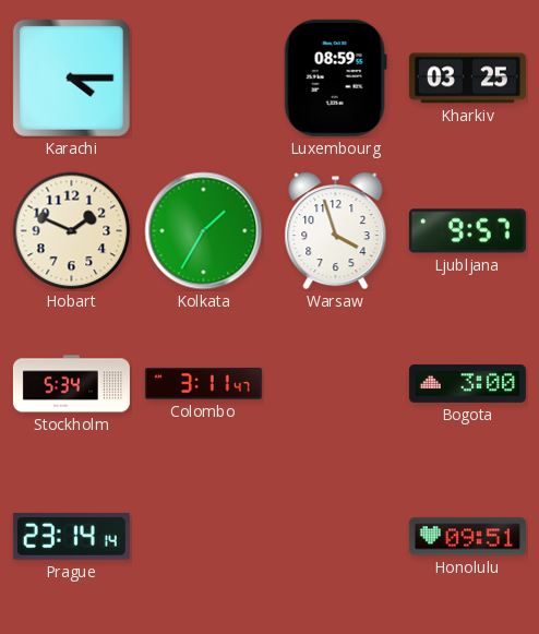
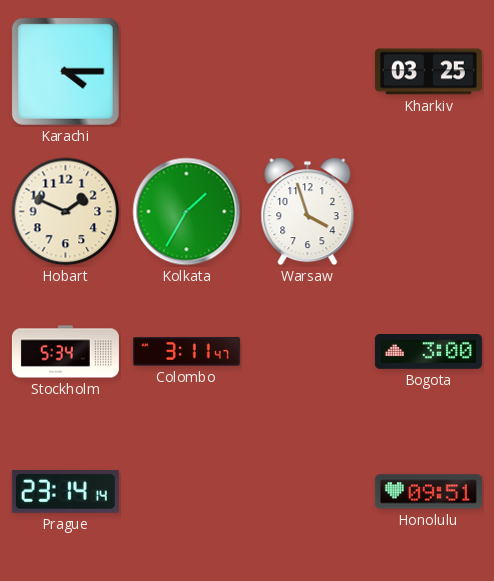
Luxembourg: 08:59 -> none (335, 77)
Ljubljana: 9:57 -> none (467, 231)
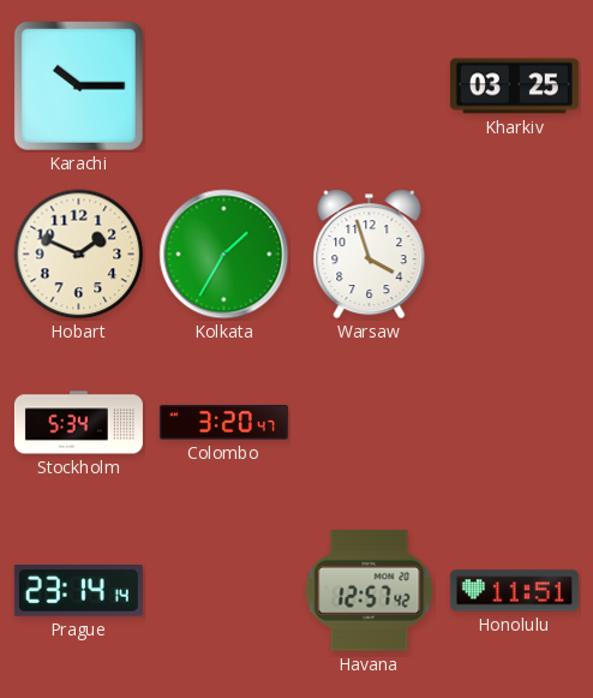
Karachi: 4:15 -> 10:15 (78, 85)
Colombo: 3:11 -> 3:20 (223, 423)
Bogota: 3:00 -> none (428, 352)
Havana: none -> 12:57 (370, 591)
Honolulu: 09:51 -> 11:51 (514, 591)
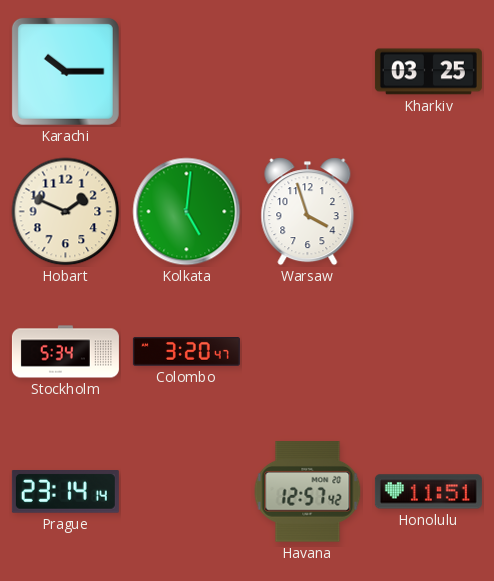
Kolkata: 1:35 -> 5:01 (187, 212)
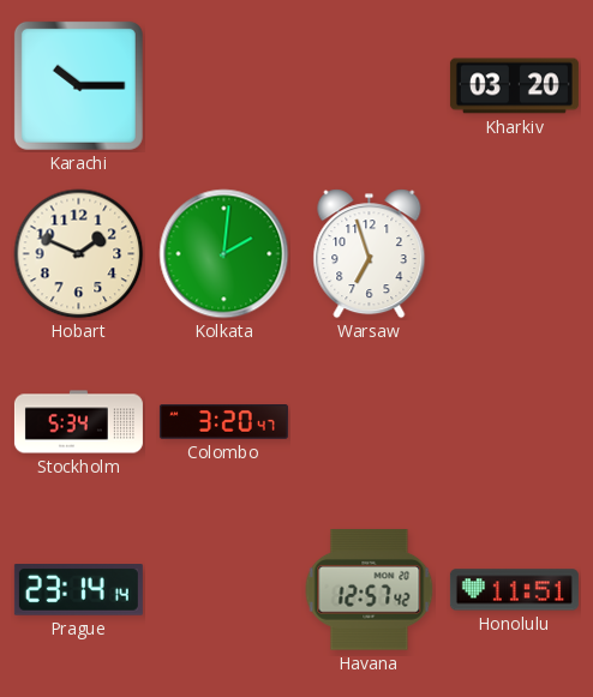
Kharkiv: 03:25 -> 03:20 (514, 86)
Kolkata: 5:01 -> 2:01 (224, 254)
Warsaw: 3:57 -> 6:57 (370, 254)
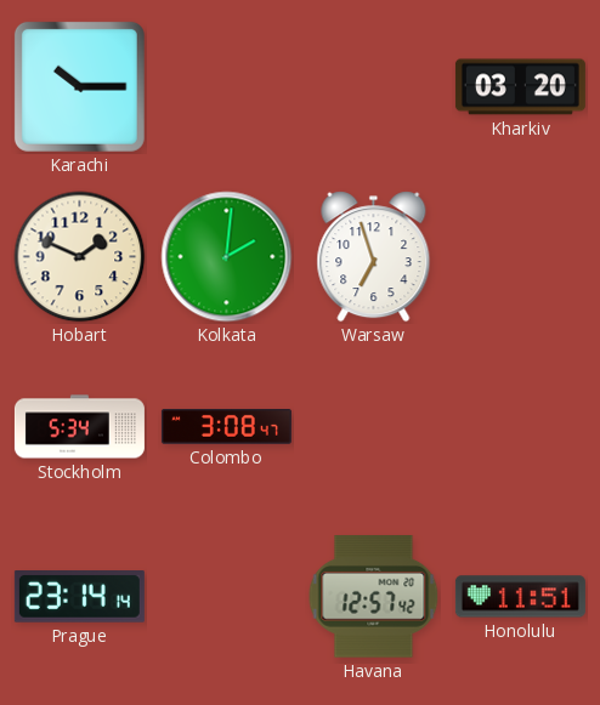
Colombo: 3:20 -> 3:08 (226, 427)
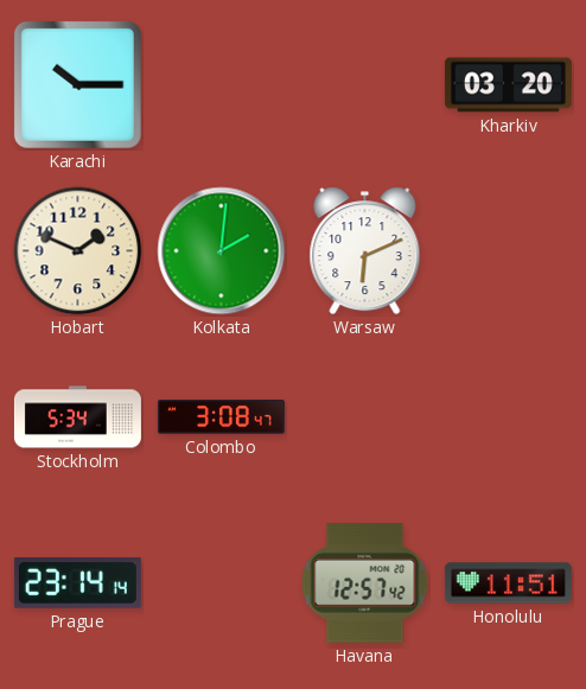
Warsaw: 6:57 -> 6:11 (365, 251)
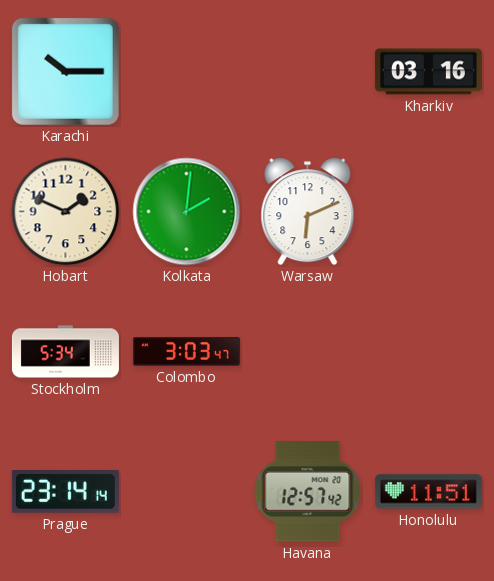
Kharkiv: 03:20 -> 03:16 (428, 72)
Colombo: 3:08 -> 3:03 (186, 352)
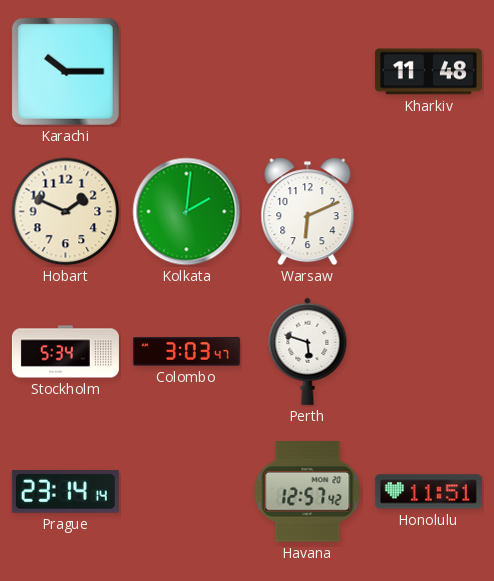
Kharkiv: 03:16 -> 11:48 (428, 72)
Perth: none -> 5:48 (308, 351)
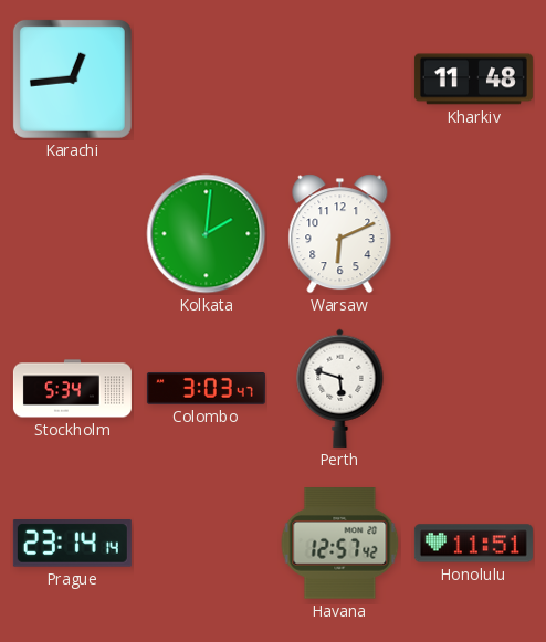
Karachi: 10:15 -> 12:44 (72, 78)
Hobart: 1:49 -> none (66, 212)
